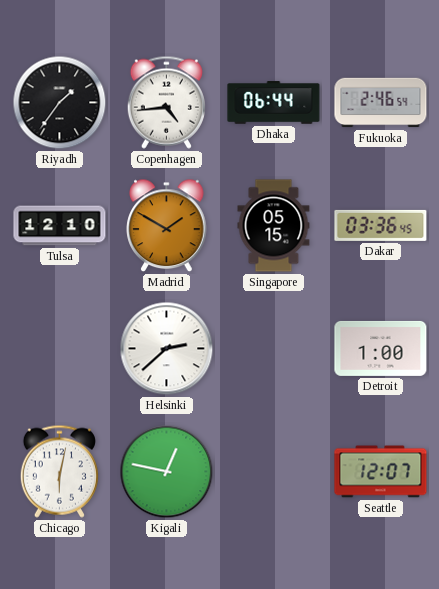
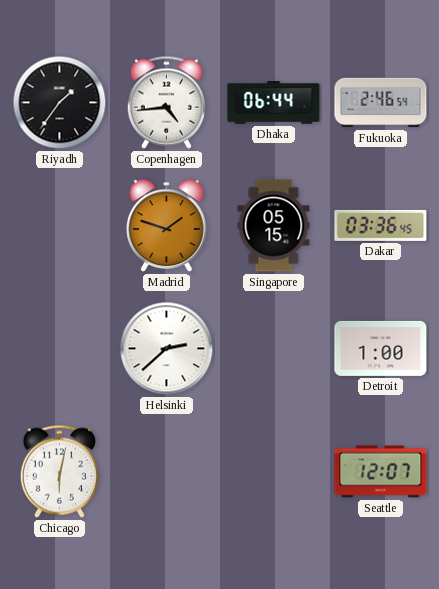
Tulsa: 12:10 -> none (60, 226)
Madrid: 1:50 -> 1:48 (167, 226)
Kigali: 12:47 -> none (167, 472)
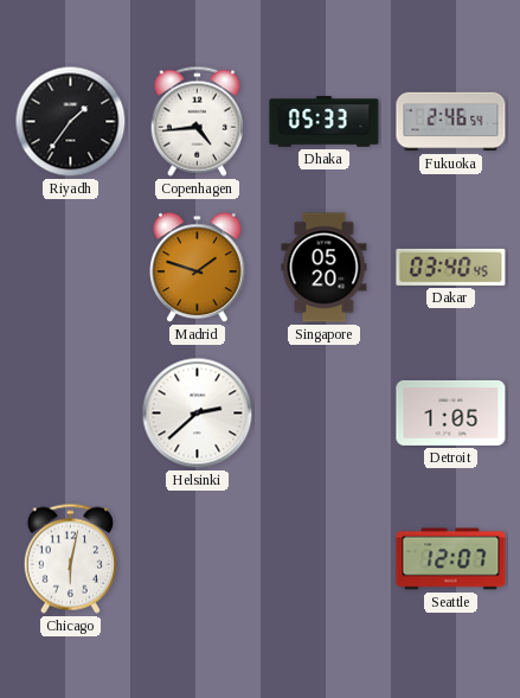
Dhaka: 06:44 -> 05:33 (325, 122)
Singapore: 05:15 -> 05:20 (325, 268)
Dakar: 03:36 -> 03:40 (451, 267)
Detroit: 1:00 -> 1:05 (451, 412)
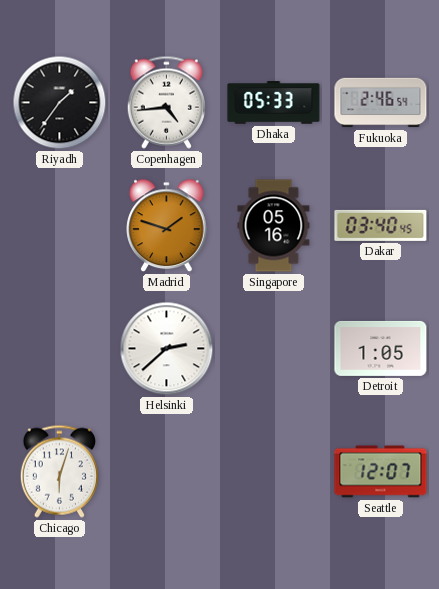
Singapore: 05:20 -> 05:16 (274, 226)
Chicago: 6:02 -> 6:03 (59, 471)
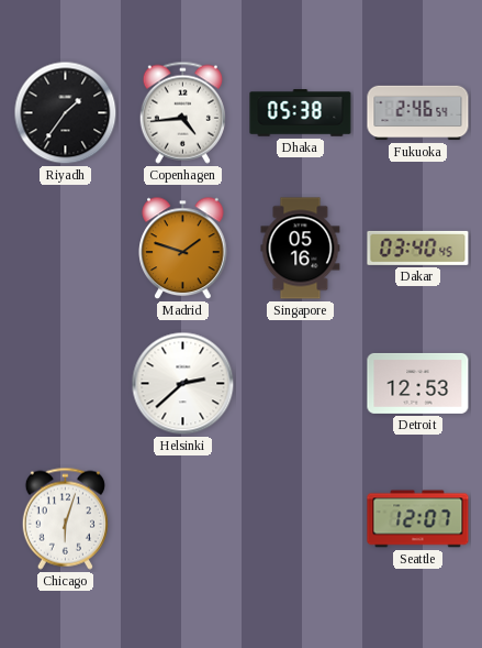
Dhaka: 05:33 -> 05:38 (301, 113)
Detroit: 1:05 -> 12:53 (418, 383)
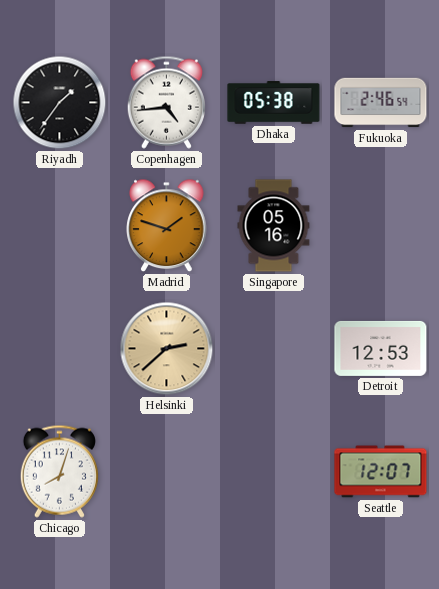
Dakar: 03:40 -> none (418, 248)
Helsinki dial: white -> champagne (167, 349)
Chicago: 6:03 -> 8:03 (59, 471)
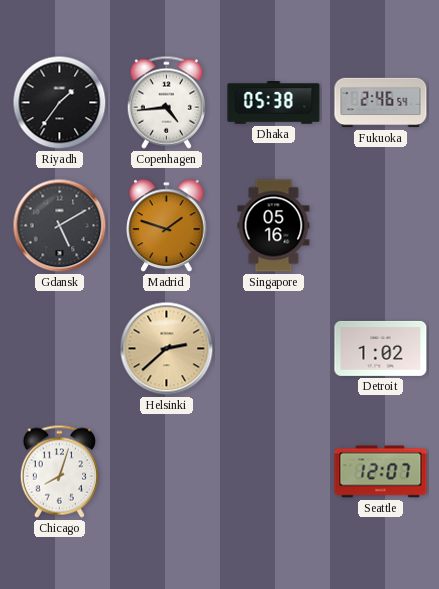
Gdansk: none -> 5:10 (60, 226)
Detroit: 12:53 -> 1:02 (381, 348)
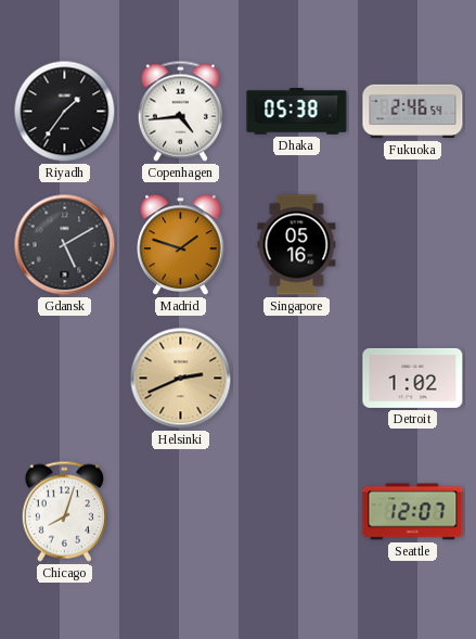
Helsinki: 2:38 -> 2:41 (181, 379)
